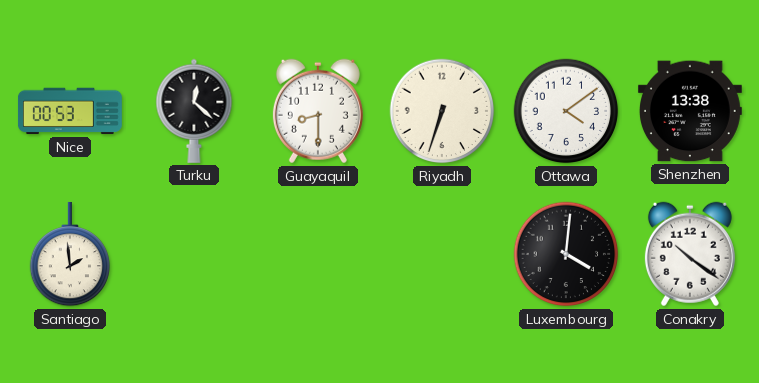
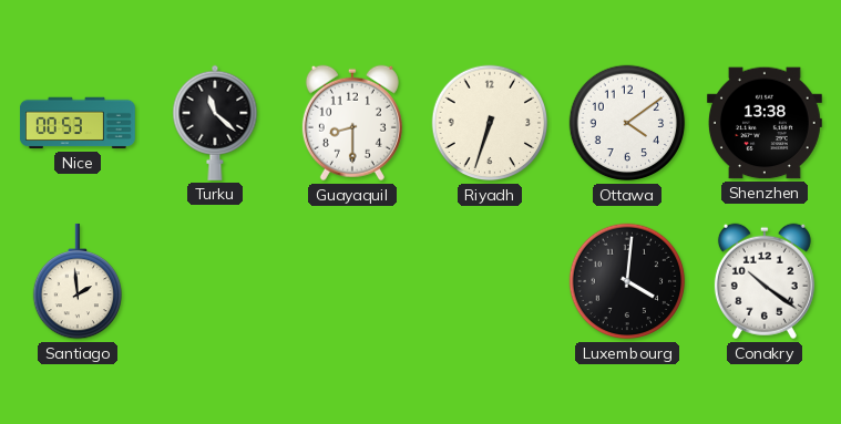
Turku: 12:22 -> 11:22 (215, 123)
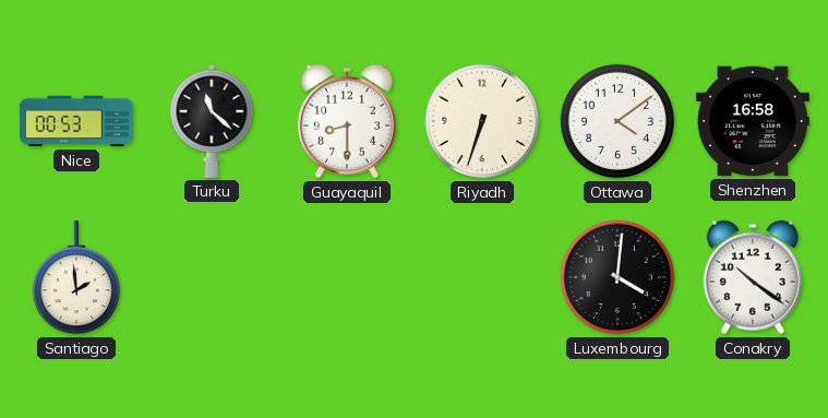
Shenzhen: 13:38 -> 16:58 (753, 121)
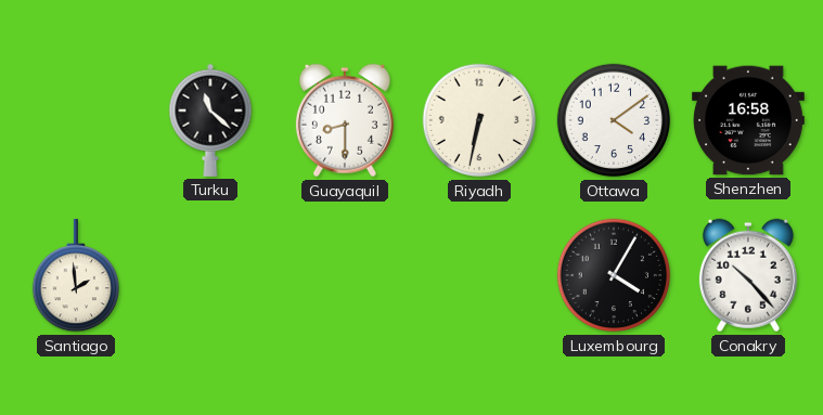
Nice: 00:53 -> none (76, 121)
Riyadh: 6:33 -> 6:32 (479, 120)
Luxembourg: 4:01 -> 4:05 (614, 275)
Conakry: 10:21 -> 10:23 (748, 275)
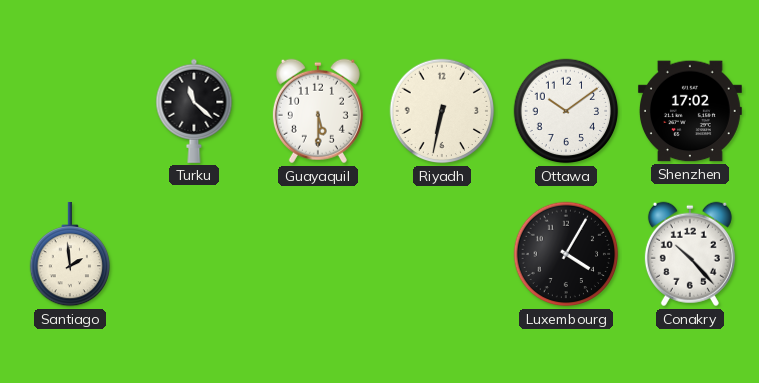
Guayaquil: 8:30 -> 5:30 (318, 111)
Ottawa: 4:09 -> 10:09 (566, 111)
Shenzhen: 16:58 -> 17:02 (690, 111)
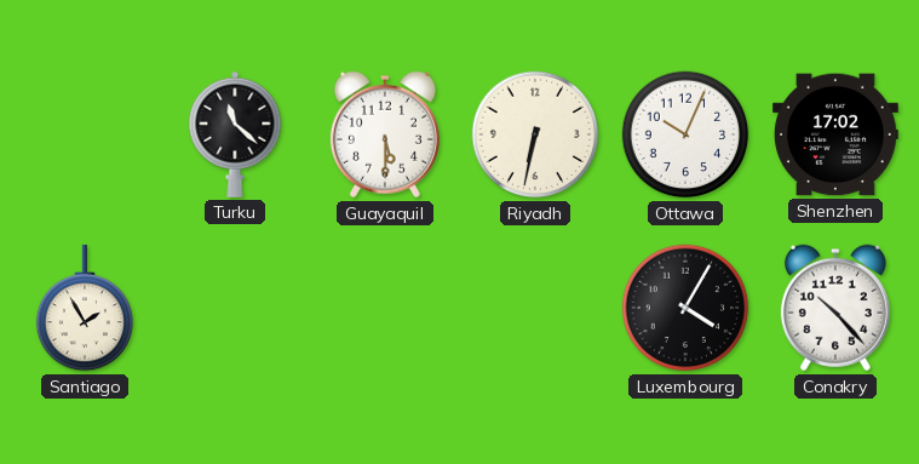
Ottawa: 10:09 -> 10:04 (685, 134)
Santiago: 1:59 -> 1:55 (84, 308)
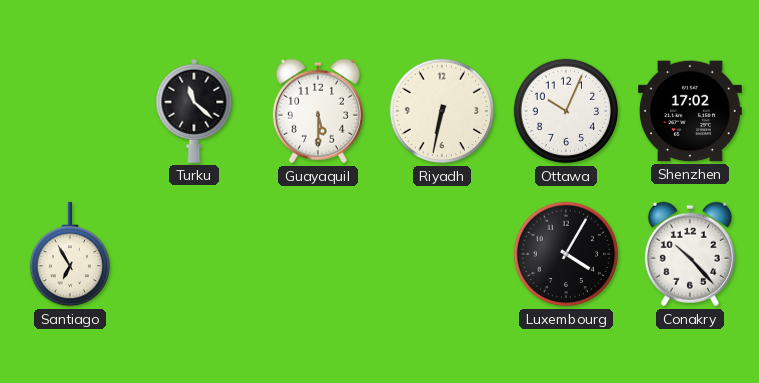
Santiago: 1:55 -> 6:55 (69, 254)
